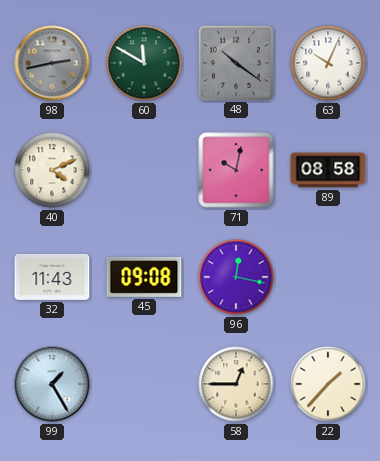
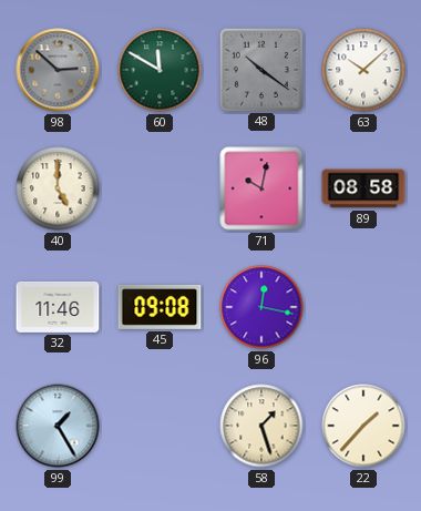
98: 2:43 -> 2:52 (58, 70)
63: 10:04 -> 10:08 (363, 70)
40: 4:11 -> 5:00 (58, 188)
32: 11:43 -> 11:46 (58, 307)
58: 12:45 -> 1:27 (261, 426)
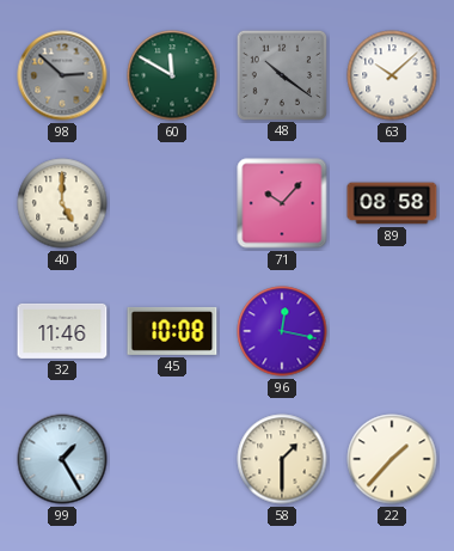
71: 10:02 -> 10:07 (282, 203)
45: 09:08 -> 10:08 (172, 331)
58: 1:27 -> 1:30 (282, 459)
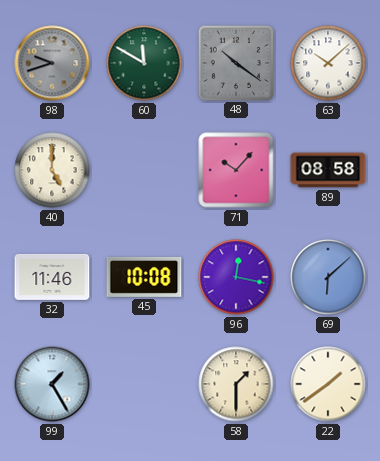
98: 2:52 -> 9:42 (52, 63)
69: none -> 6:08 (328, 277)
22: 1:37 -> 1:39 (328, 384)
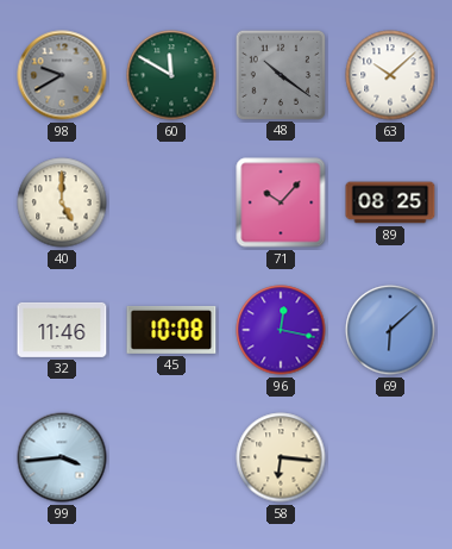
98: 9:42 -> 9:40 (62, 75)
89: 08:58 -> 08:25 (390, 202)
99: 1:25 -> 3:44 (62, 457)
58: 1:30 -> 6:16 (281, 457)
22: 1:39 -> none (328, 384)
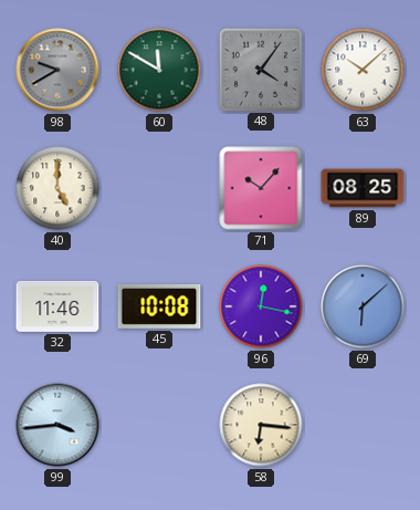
48: 10:21 -> 4:06 (260, 69)
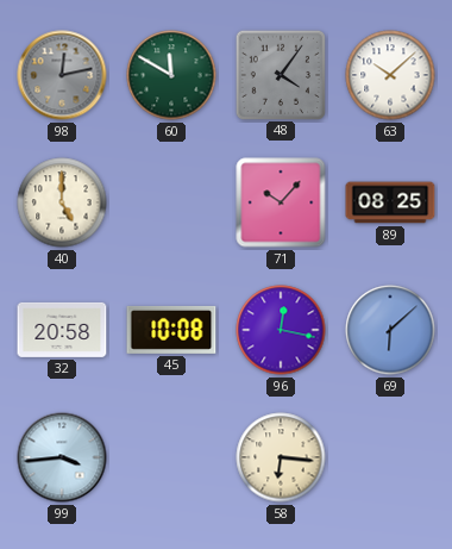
98: 9:40 -> 12:13 (62, 75)
32: 11:46 -> 20:58 (62, 330)
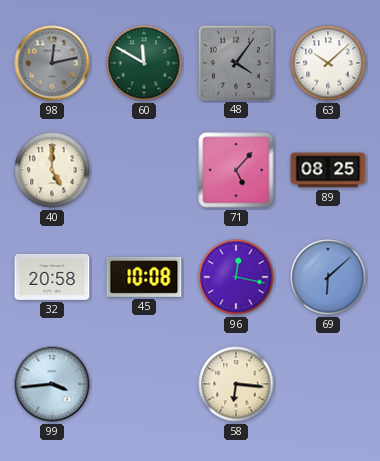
71: 10:07 -> 5:07 (236, 170)
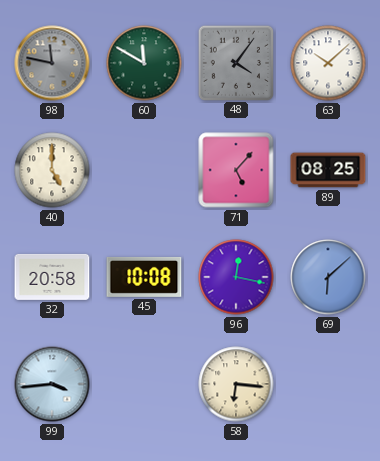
98: 12:13 -> 11:47 (52, 63)
